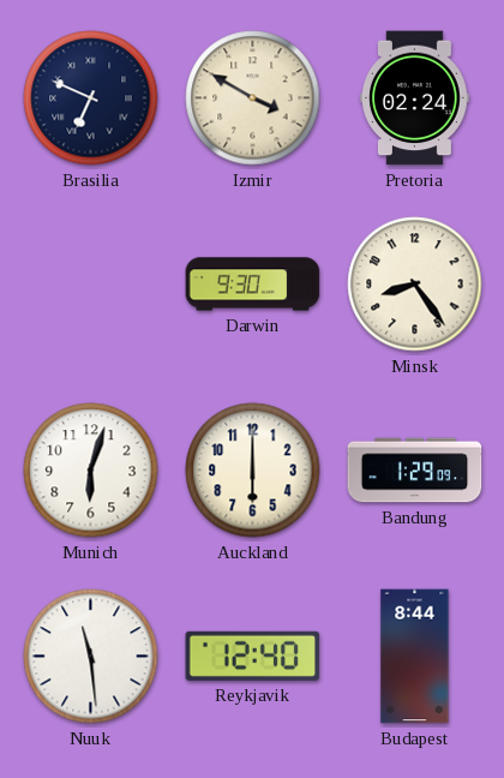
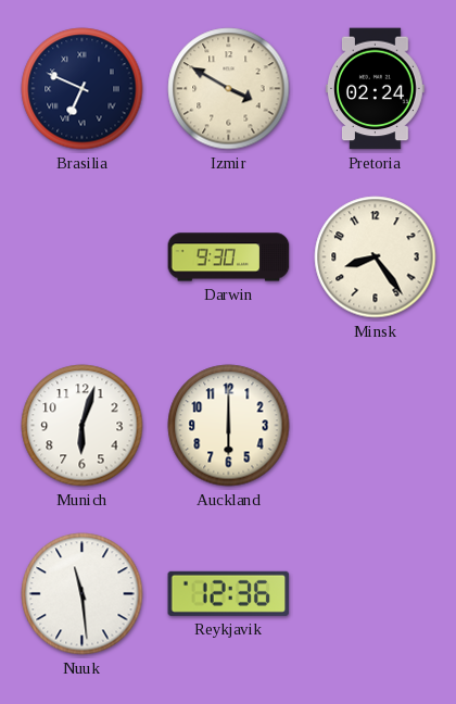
Bandung: 1:29 -> none (415, 471)
Reykjavik: 12:40 -> 12:36 (229, 593)
Budapest: 8:44 -> none (415, 657)
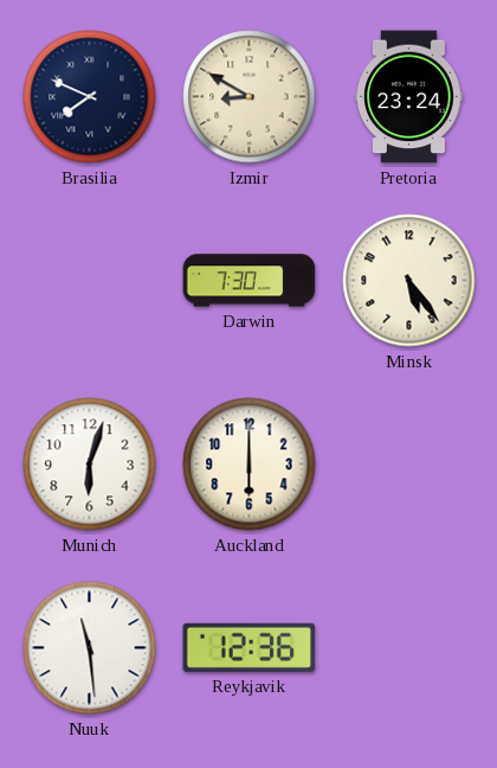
Brasilia: 6:49 -> 7:49 (90, 97)
Izmir: 3:50 -> 8:50 (250, 97)
Pretoria: 02:24 -> 23:24 (409, 97)
Darwin: 9:30 -> 7:30 (250, 281)
Minsk: 8:24 -> 5:24 (409, 281)
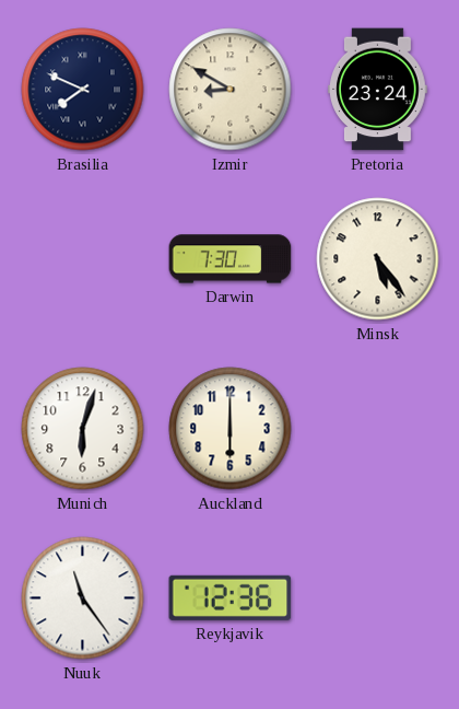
Nuuk: 11:29 -> 11:24 (83, 598)
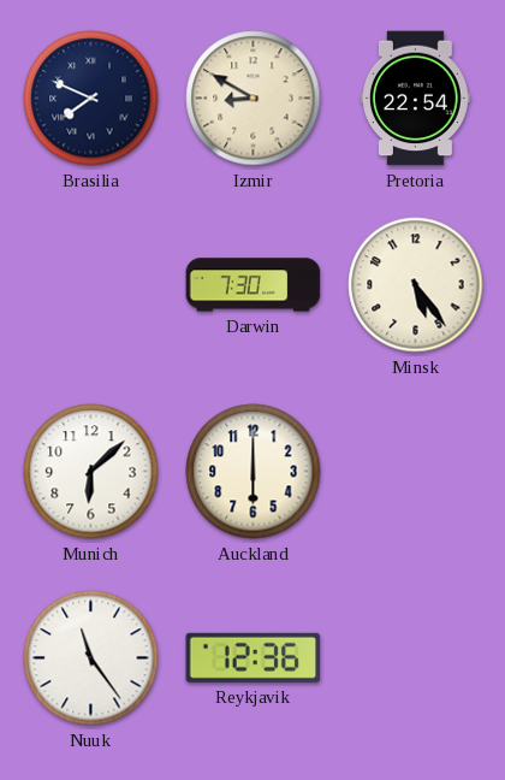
Pretoria: 23:24 -> 22:54 (416, 99)
Munich: 6:03 -> 6:08 (91, 472)
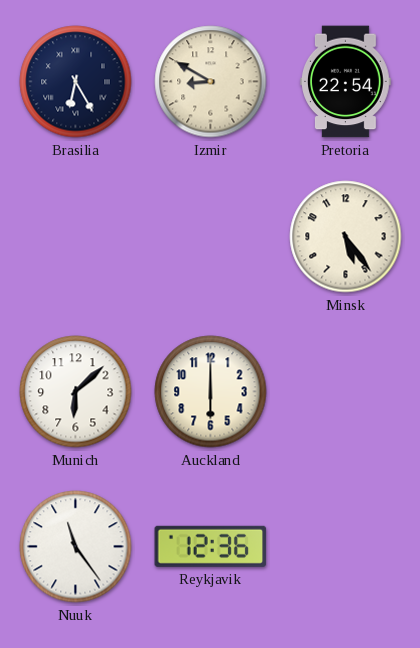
Brasilia: 7:49 -> 6:25 (76, 82)
Darwin: 7:30 -> none (254, 285)
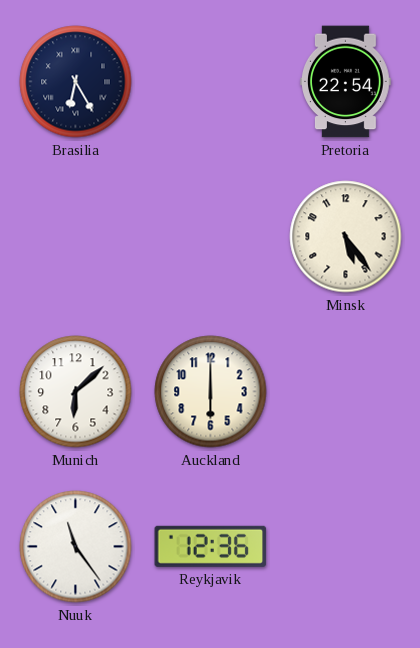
Izmir: 8:50 -> none (211, 82)
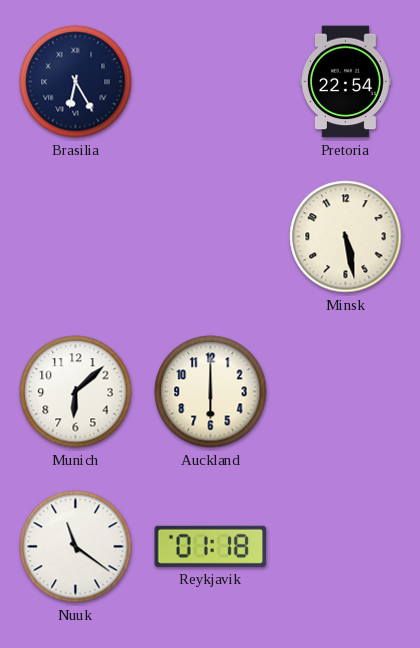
Minsk: 5:24 -> 5:28 (346, 237)
Nuuk: 11:24 -> 11:21 (76, 547)
Reykjavik: 12:36 -> 01:18 (211, 546)
